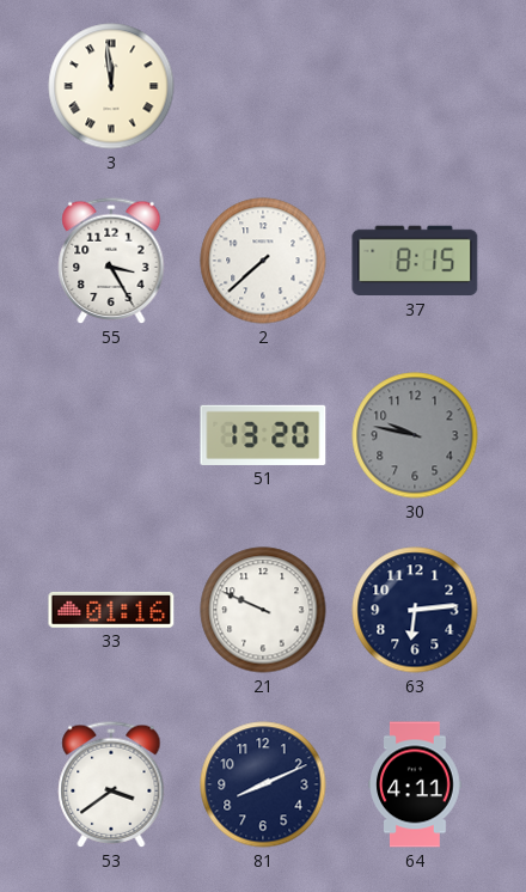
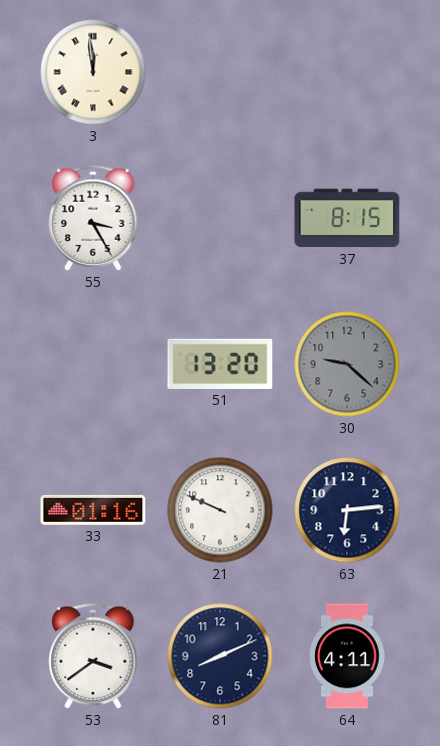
2: 7:38 -> none (263, 261)
30: 9:47 -> 9:22 (347, 364)
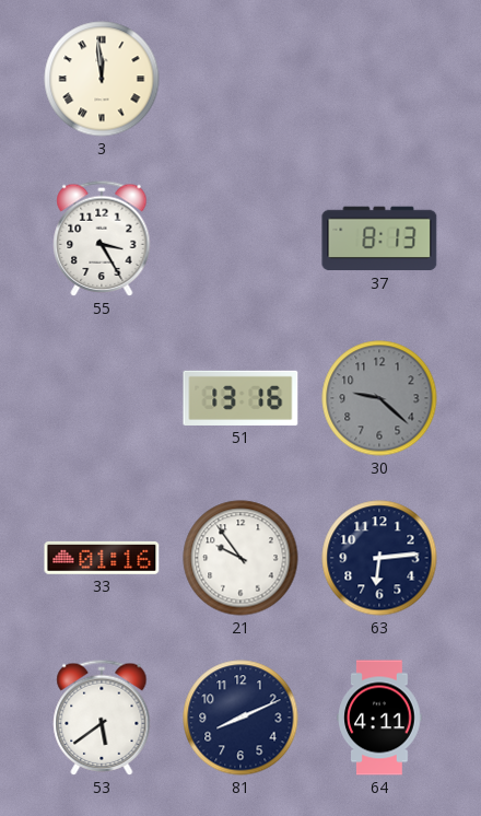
37: 8:15 -> 8:13 (379, 238)
51: 13:20 -> 13:16 (241, 398)
21: 9:49 -> 9:54 (241, 558)
53: 3:39 -> 5:39 (102, 718)
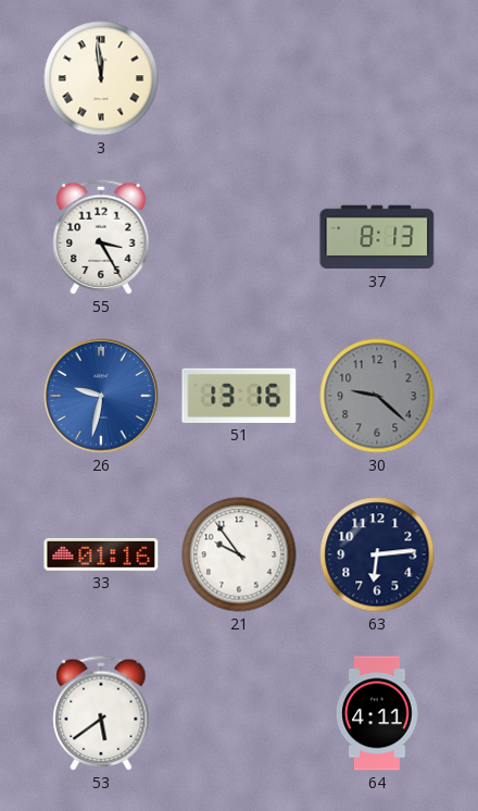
26: none -> 9:32 (101, 396)
81: 8:11 -> none (241, 718)
